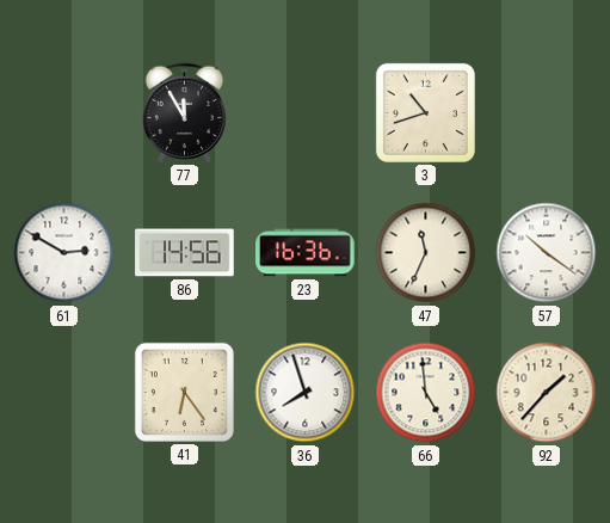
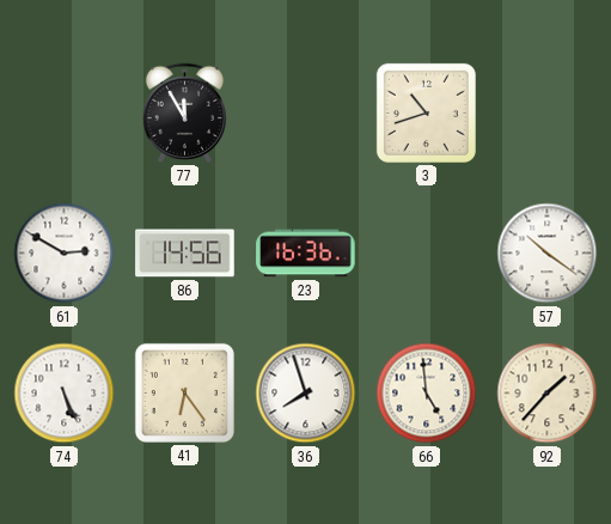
47: 11:34 -> none (426, 253)
74: none -> 5:26 (65, 394)
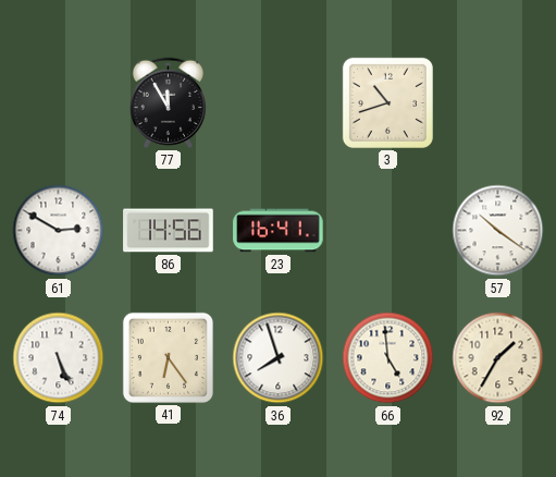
23: 16:36 -> 16:41 (279, 231)
92: 1:37 -> 1:35 (498, 358)
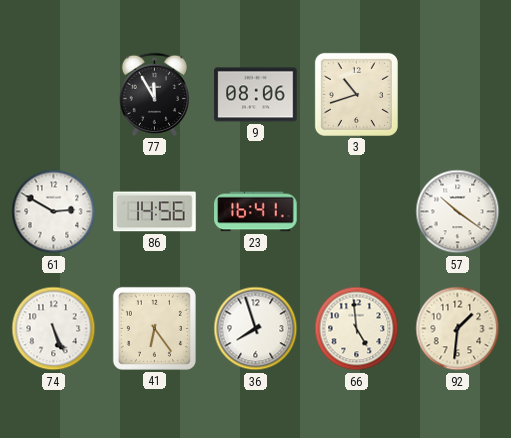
9: none -> 08:06 (256, 95)
92: 1:35 -> 1:31 (458, 329)
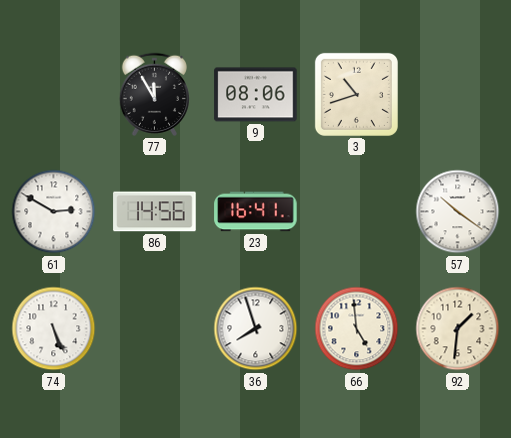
41: 6:24 -> none (154, 328)
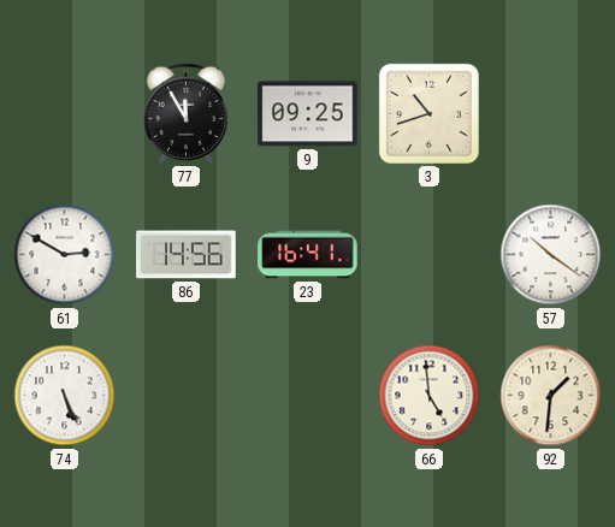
9: 08:06 -> 09:25 (308, 114)
36: 7:57 -> none (256, 329)
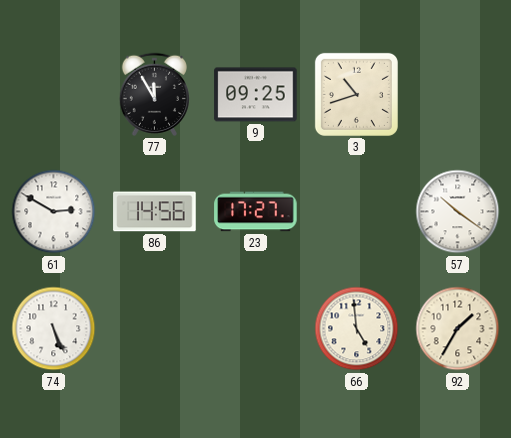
23: 16:41 -> 17:27 (256, 212)
92: 1:31 -> 1:35 (458, 329)
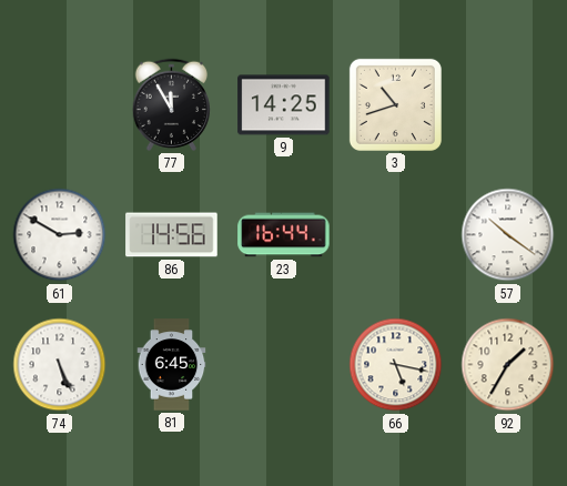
9: 09:25 -> 14:25 (284, 105)
23: 17:27 -> 16:44 (284, 235)
81: none -> 6:45 (172, 365)
66: 4:59 -> 5:17 (396, 365)
